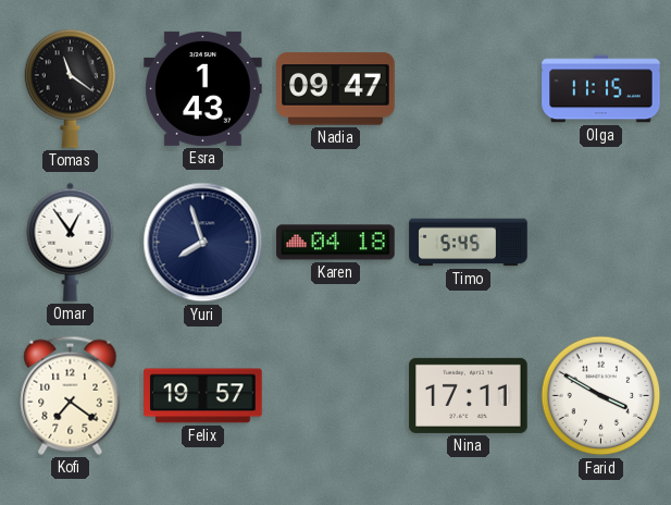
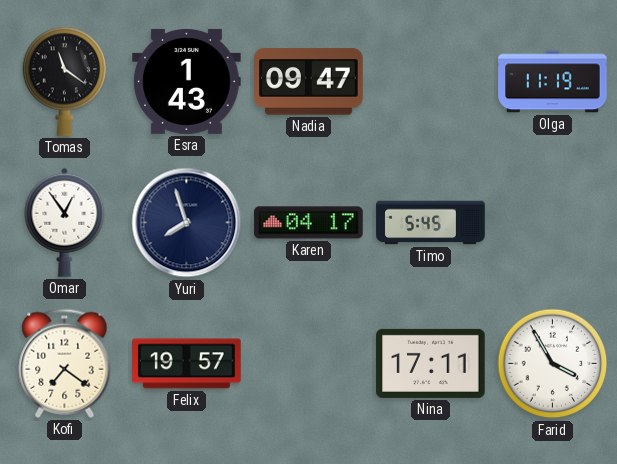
Olga: 11:15 -> 11:19 (553, 82)
Karen: 04:18 -> 04:17 (309, 223)
Farid: 3:50 -> 3:55 (553, 364)
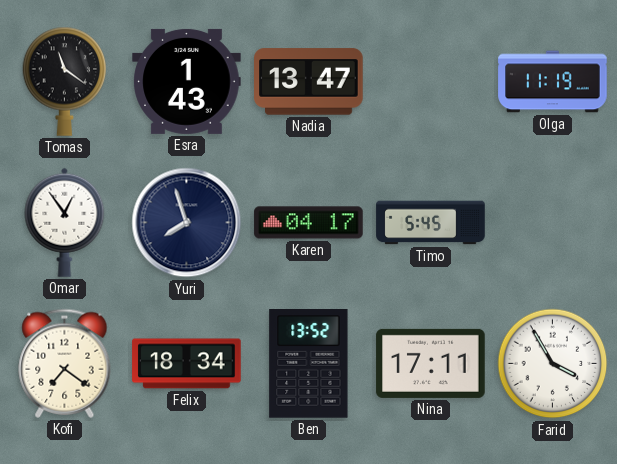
Nadia: 09:47 -> 13:47 (309, 82)
Felix: 19:57 -> 18:34 (187, 364)
Ben: none -> 13:52 (309, 364)
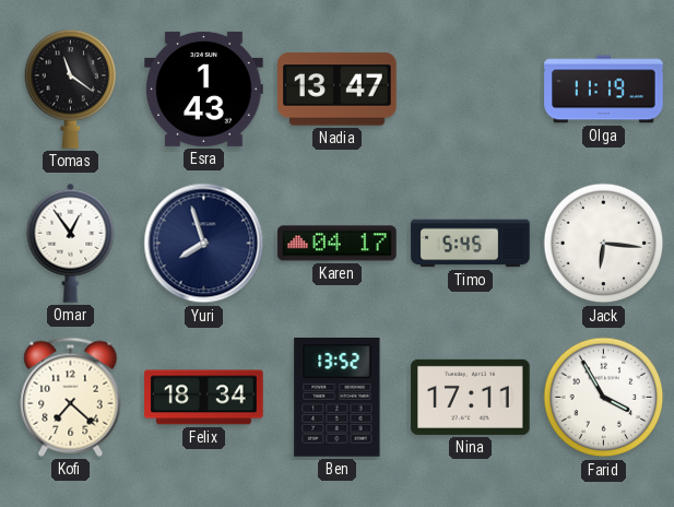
Jack: none -> 6:16 (604, 244)
Kofi: 7:21 -> 7:22 (71, 397)
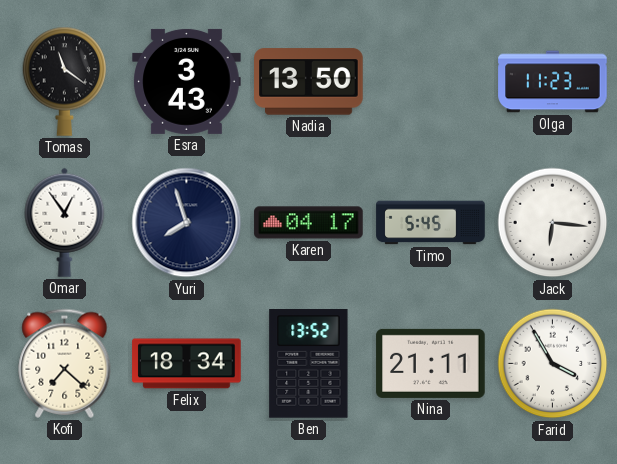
Esra: 1:43 -> 3:43 (187, 81)
Nadia: 13:47 -> 13:50 (309, 82)
Olga: 11:19 -> 11:23 (553, 82)
Nina: 17:11 -> 21:11 (431, 363)
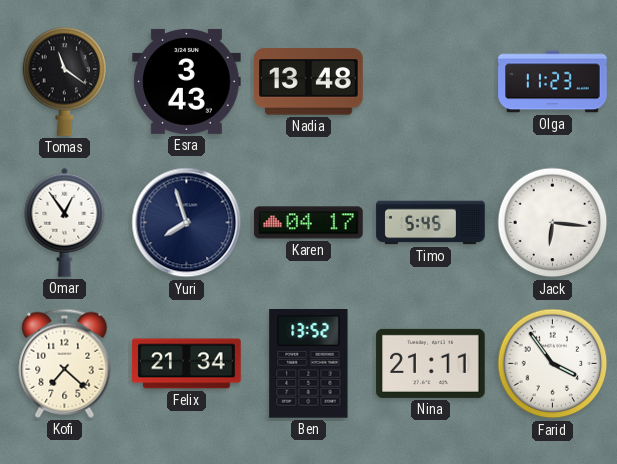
Nadia: 13:50 -> 13:48 (309, 82)
Felix: 18:34 -> 21:34 (187, 364)
Farid: 3:55 -> 3:54 (553, 364)
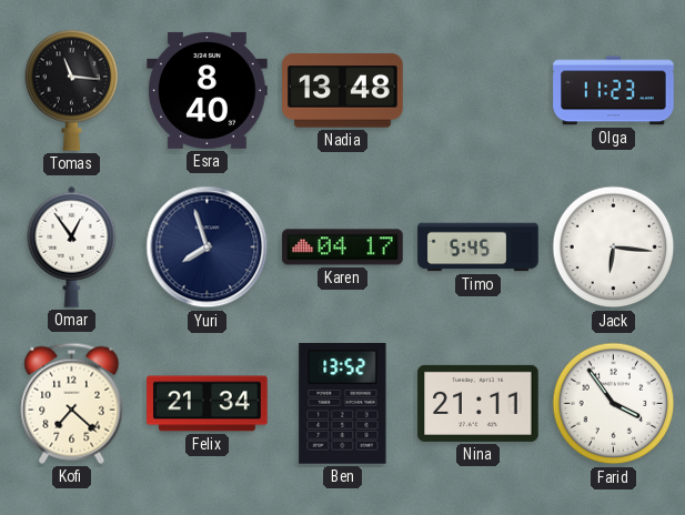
Tomas: 11:21 -> 11:16 (72, 90)
Esra: 3:43 -> 8:40 (208, 90)
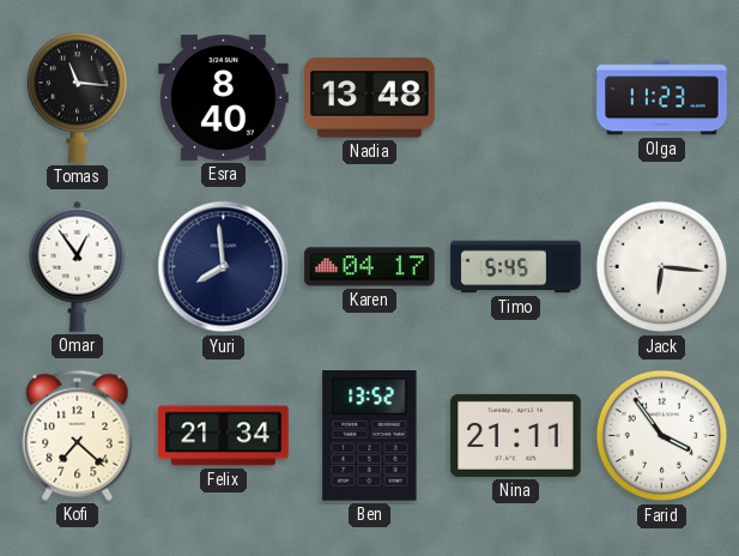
Yuri: 7:57 -> 7:59 (224, 267)
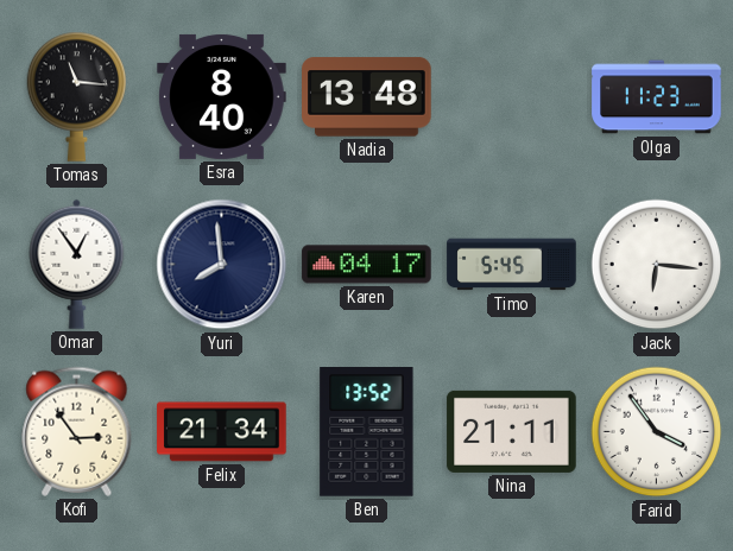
Kofi: 7:22 -> 2:54 (77, 431)
